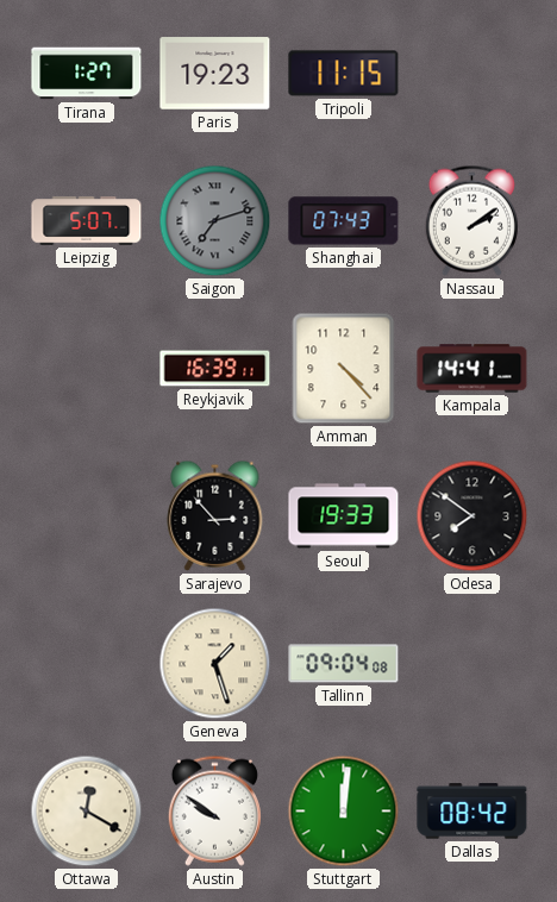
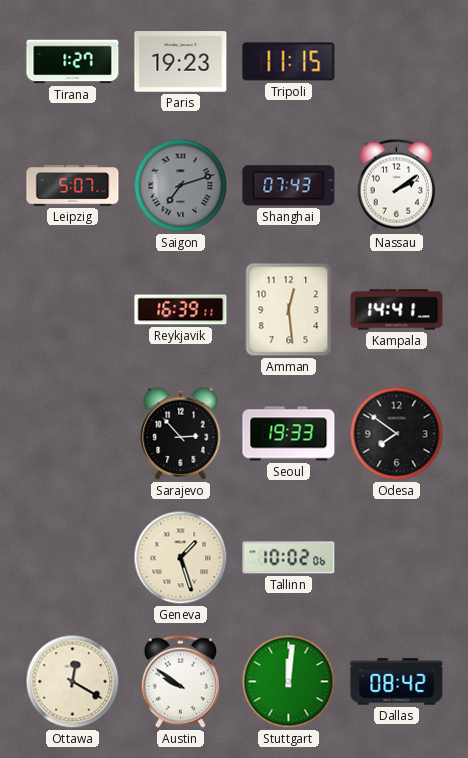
Amman: 4:23 -> 12:29 (289, 310)
Tallinn: 09:04 -> 10:02 (289, 558)
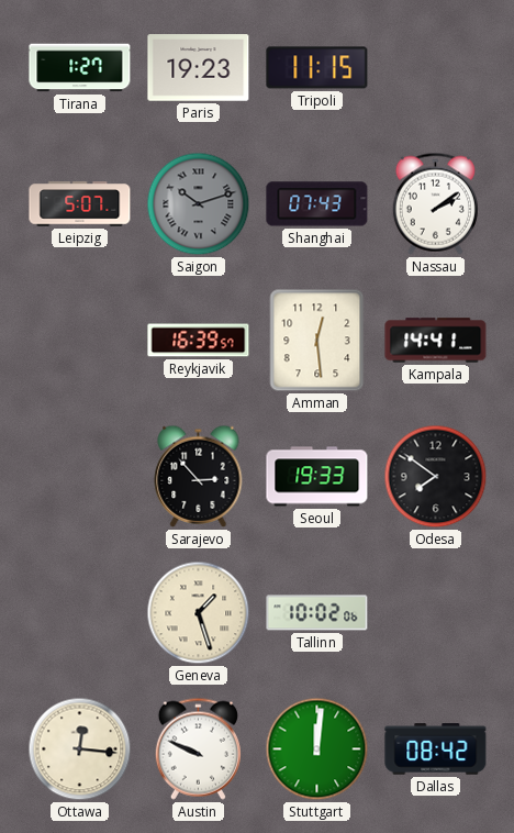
Saigon: 7:12 -> 10:12 (199, 204)
Reykjavik: 16:39:11 -> 16:39:57 (199, 341)
Ottawa: 12:20 -> 12:16 (80, 749)
Austin: 9:51 -> 9:49 (198, 748)
